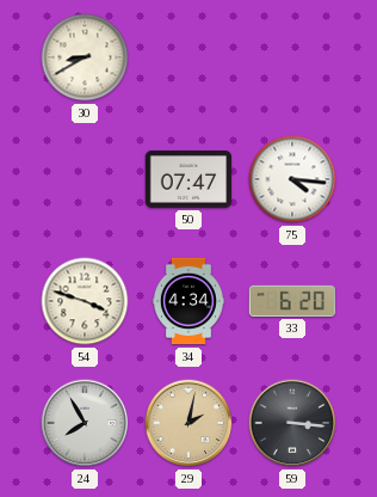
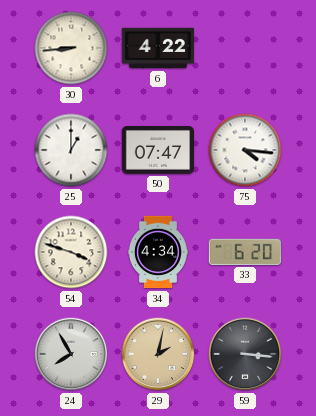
30: 8:40 -> 8:44 (71, 48)
6: none -> 4:22 (157, 48)
25: none -> 1:00 (71, 150)
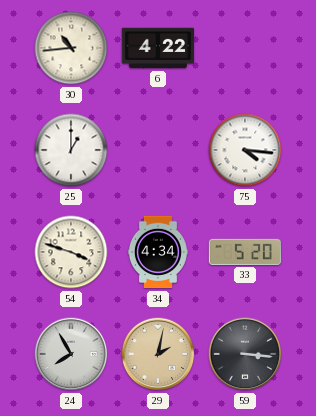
30: 8:44 -> 10:44 (71, 48)
50: 07:47 -> none (157, 150)
33: 6:20 -> 5:20 (244, 252)
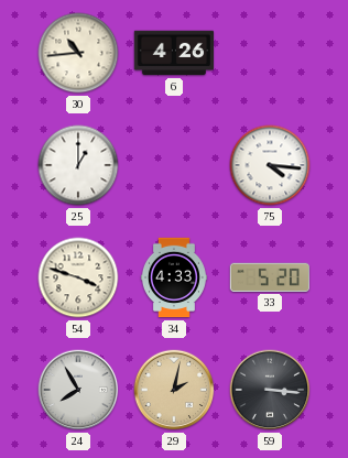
6: 4:22 -> 4:26 (173, 53)
34: 4:34 -> 4:33 (174, 277)
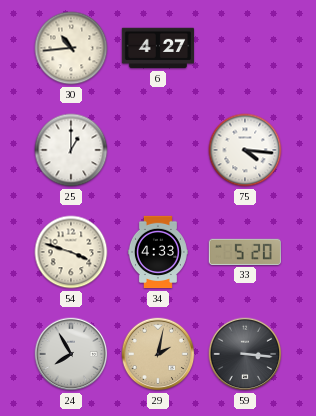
6: 4:26 -> 4:27 (157, 48)
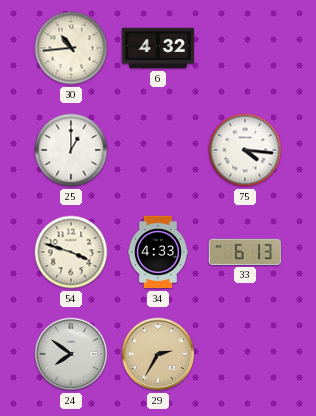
6: 4:27 -> 4:32 (157, 48)
33: 5:20 -> 6:13 (244, 252)
24: 7:55 -> 7:51 (71, 354)
29: 2:02 -> 2:35 (158, 354)
59: 3:16 -> none (245, 354)
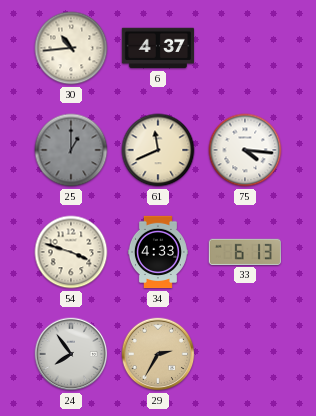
6: 4:32 -> 4:37 (157, 48)
25 dial: white -> grey (71, 150)
61: none -> 11:41 (158, 150)
24: 7:51 -> 7:54 (71, 354)
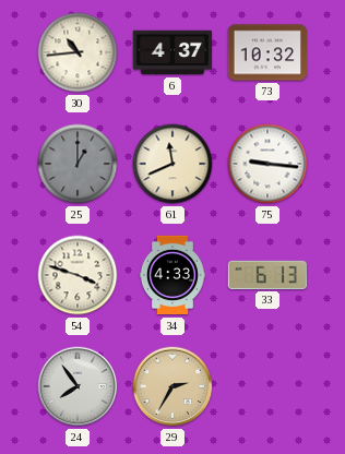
73: none -> 10:32 (266, 52)
75: 4:16 -> 9:16 (267, 164)
